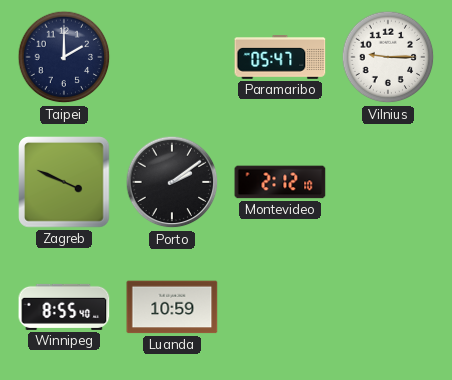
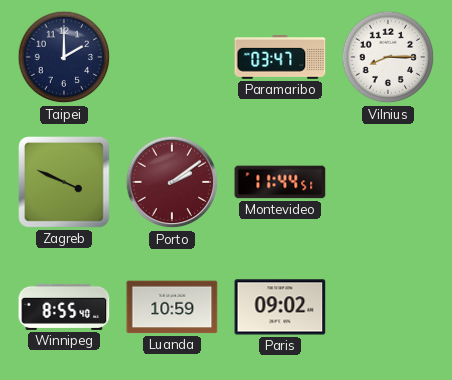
Paramaribo: 05:47 -> 03:47 (280, 58)
Vilnius: 9:15 -> 8:15 (388, 57)
Porto dial: black -> burgundy (172, 182)
Montevideo: 2:12 -> 11:44 (280, 182)
Paris: none -> 09:02 (280, 307)
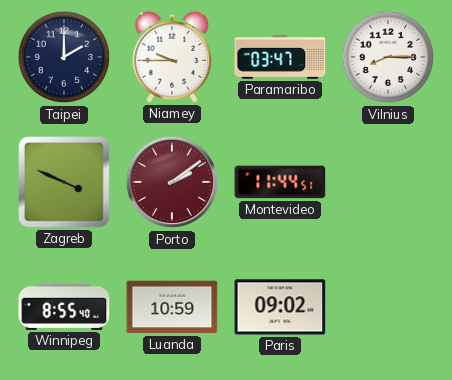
Niamey: none -> 9:45 (172, 57)
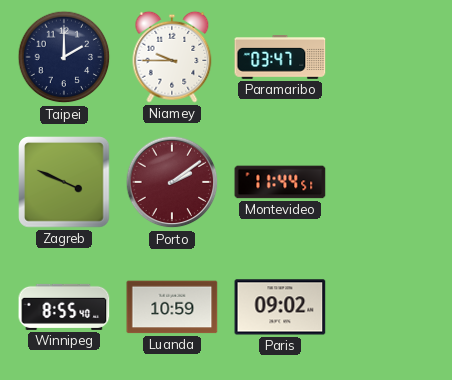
Vilnius: 8:15 -> none (388, 57)
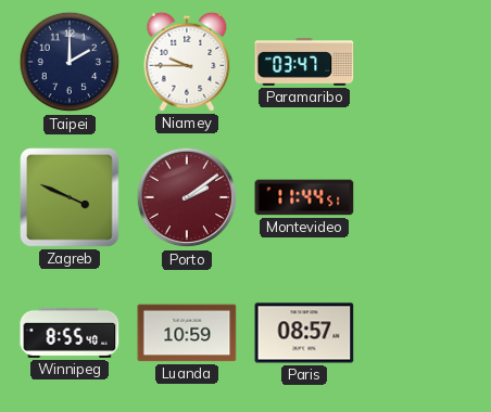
Paris: 09:02 -> 08:57 (304, 333)
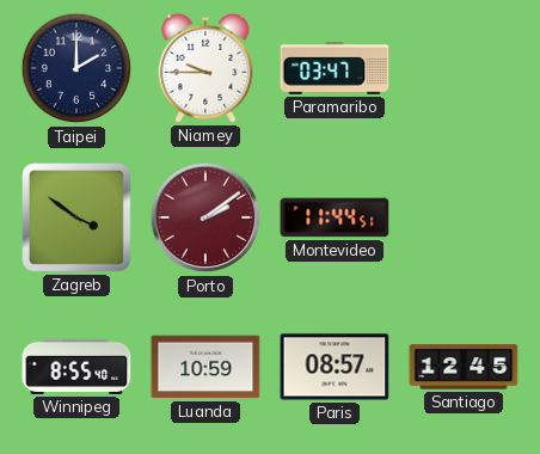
Zagreb: 3:49 -> 3:51 (76, 217)
Santiago: none -> 12:45 (464, 367)
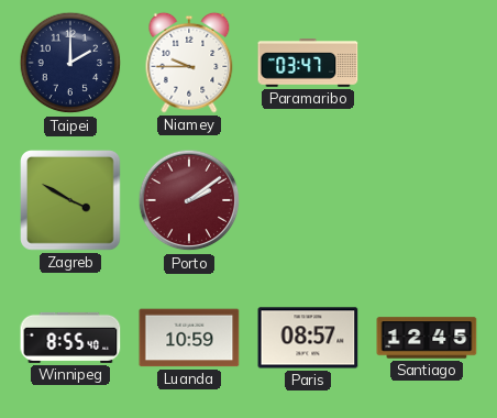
Zagreb: 3:51 -> 3:50 (70, 200)
Montevideo: 11:44 -> none (335, 217)
